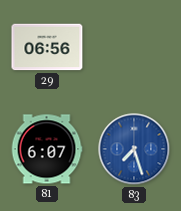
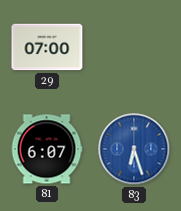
29: 06:56 -> 07:00 (47, 47)
83: 7:27 -> 6:27 (134, 149)
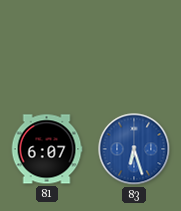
29: 07:00 -> none (47, 47)
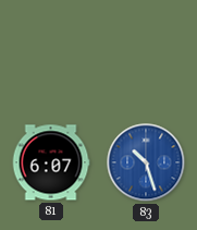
83: 6:27 -> 10:27 (146, 162)
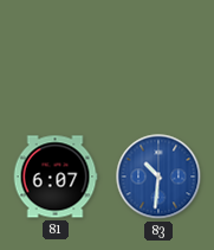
83: 10:27 -> 10:31 (158, 177)
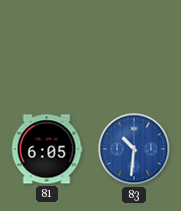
81: 6:07 -> 6:05 (47, 149)
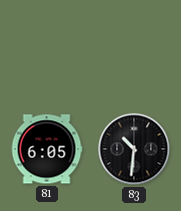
83 dial: blue -> black (134, 149)
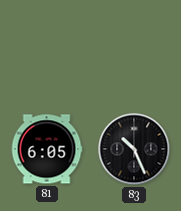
83: 10:31 -> 10:26 (134, 149)
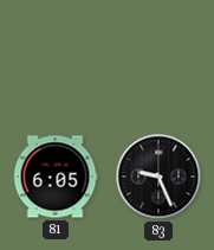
83: 10:26 -> 9:26 (158, 177)
